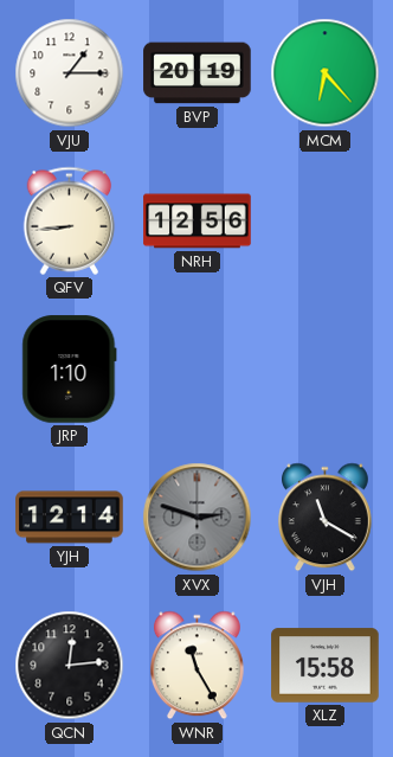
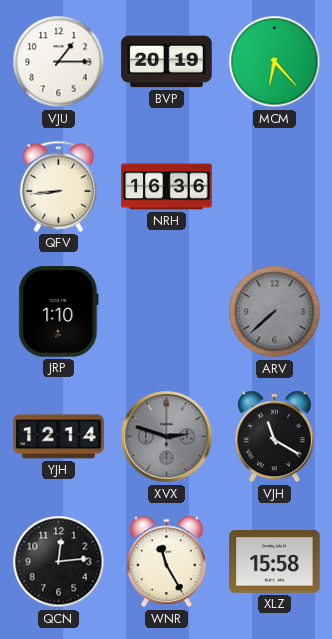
NRH: 12:56 -> 16:36 (167, 187)
ARV: none -> 7:38 (275, 312)
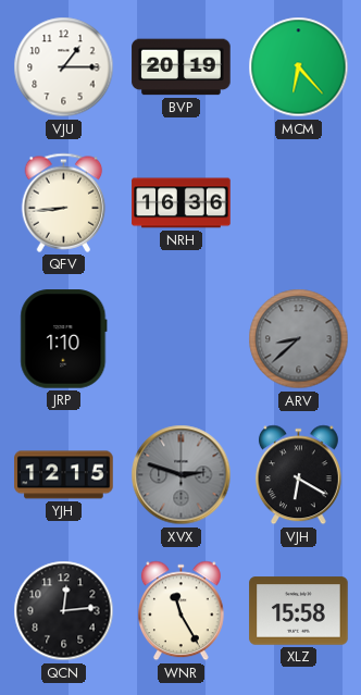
ARV: 7:38 -> 8:38 (299, 339)
YJH: 12:14 -> 12:15 (64, 475)
VJH: 11:20 -> 6:20 (298, 475)
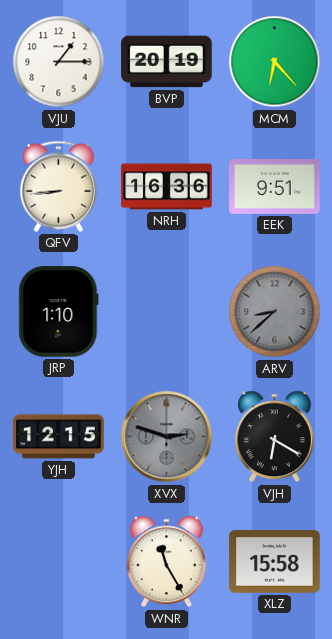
EEK: none -> 9:51 (275, 187)
QCN: 12:14 -> none (64, 611)
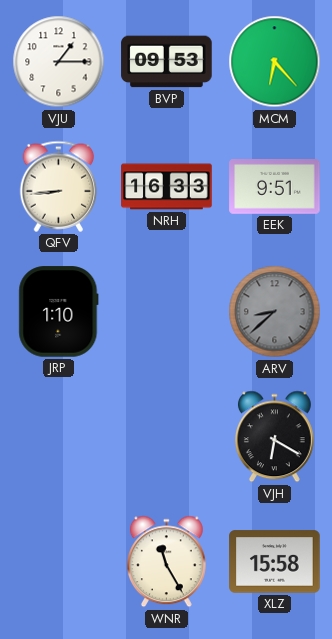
BVP: 20:19 -> 09:53 (167, 62)
NRH: 16:36 -> 16:33 (167, 187)
YJH: 12:15 -> none (59, 437)
XVX: 2:48 -> none (167, 437)
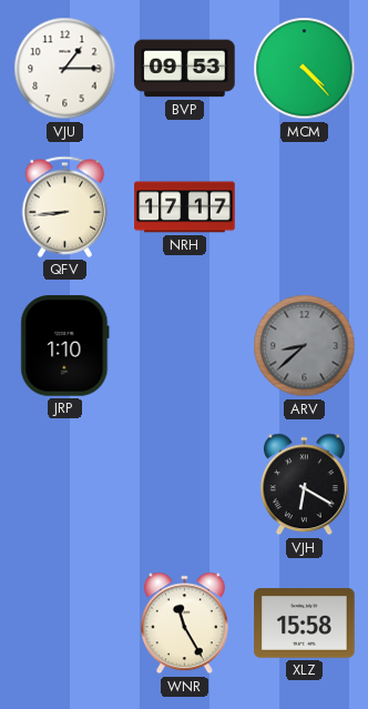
MCM: 6:23 -> 4:23 (305, 69)
NRH: 16:33 -> 17:17 (185, 207)
EEK: 9:51 -> none (275, 187)
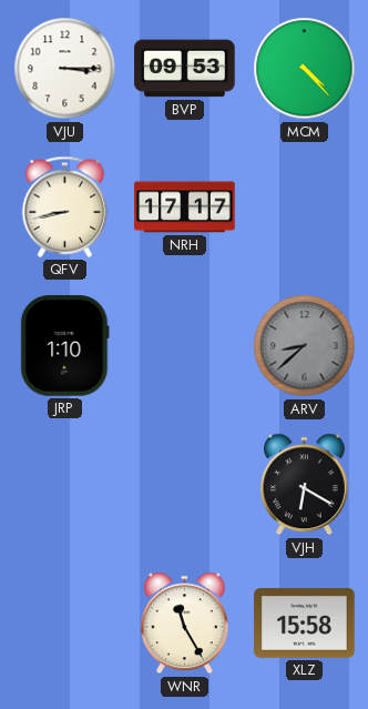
VJU: 1:15 -> 3:15 (65, 69)
QFV: 8:44 -> 8:43 (65, 206)
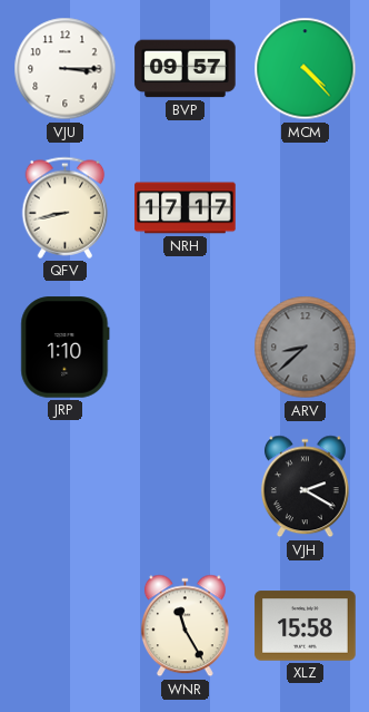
BVP: 09:53 -> 09:57 (186, 69)
VJH: 6:20 -> 2:20 (305, 487)
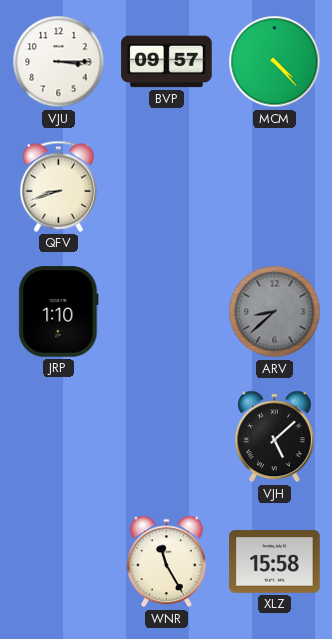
QFV: 8:43 -> 8:42 (59, 186)
NRH: 17:17 -> none (186, 208)
VJH: 2:20 -> 5:08 (274, 437)
